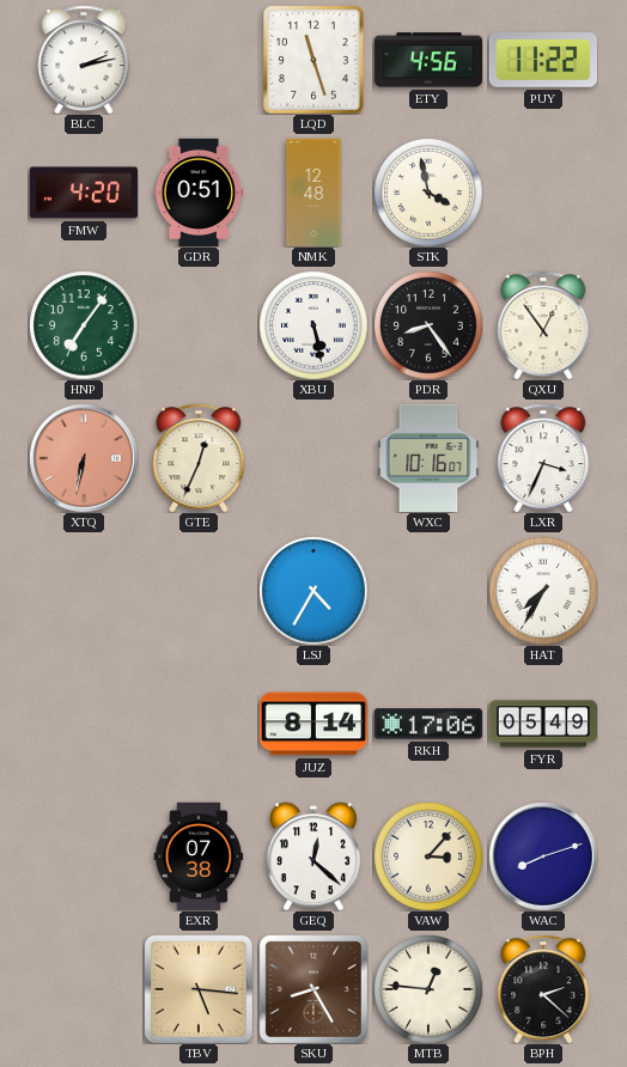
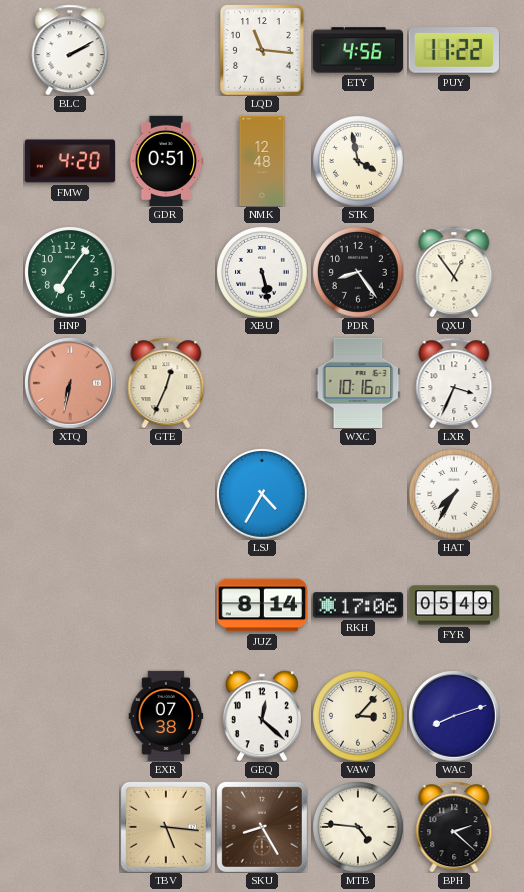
BLC: 2:13 -> 2:10 (70, 50)
LQD: 11:27 -> 11:16 (262, 50)
MTB: 12:46 -> 4:46 (358, 827)
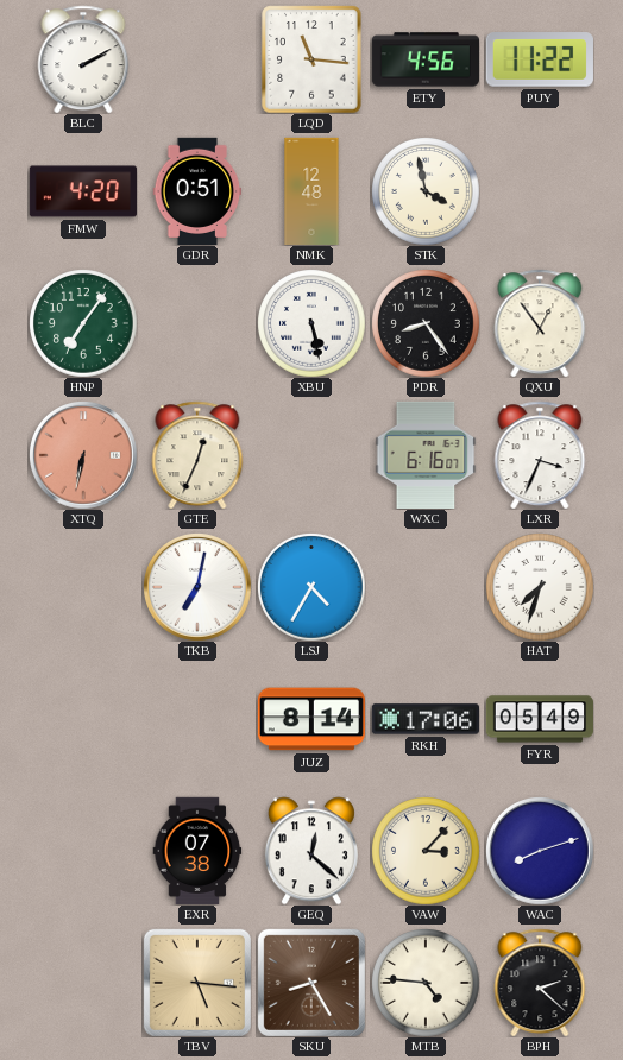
WXC: 10:16 -> 6:16 (426, 454)
TKB: none -> 7:02 (197, 587)
HAT: 7:35 -> 7:33 (540, 587)
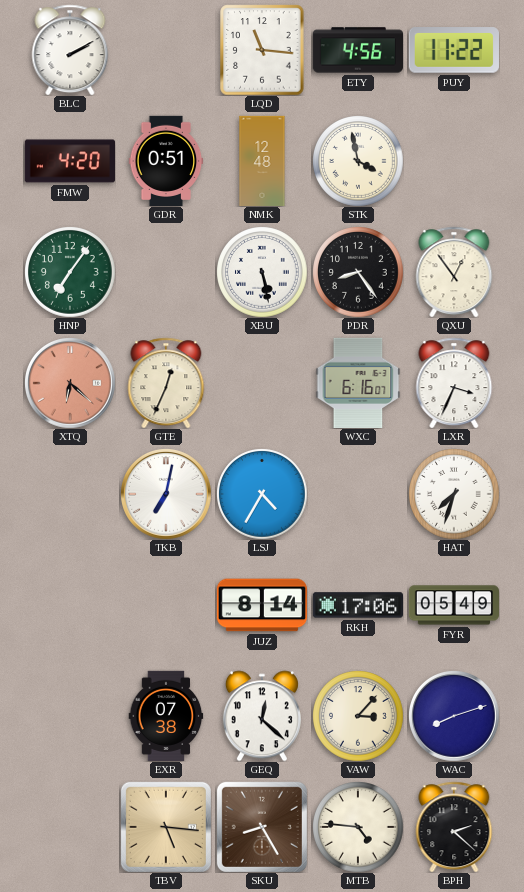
XTQ: 6:32 -> 6:22 (70, 383)
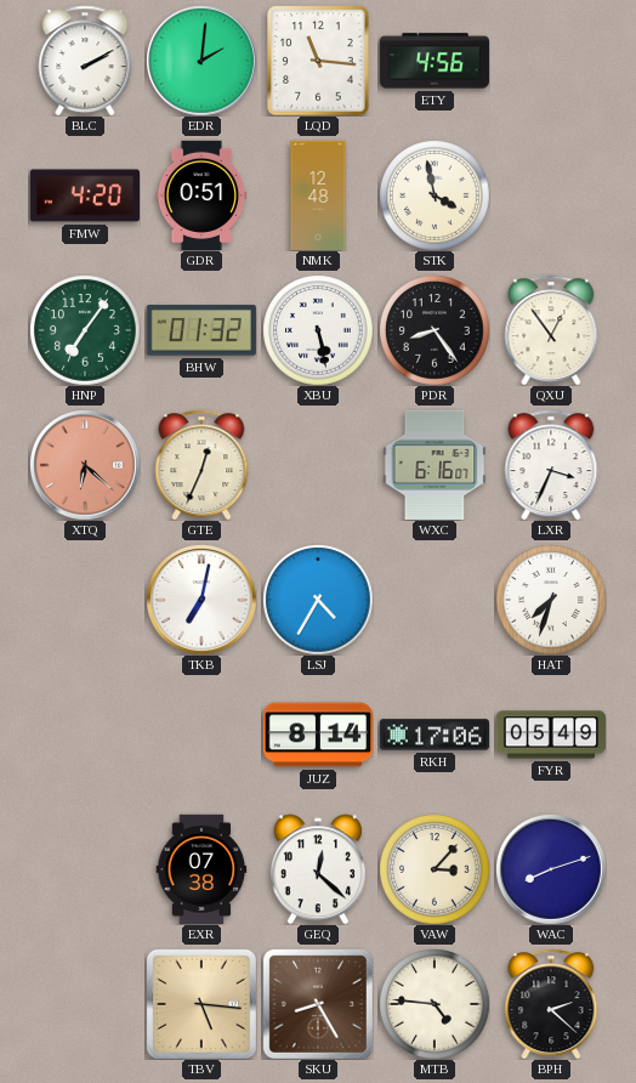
EDR: none -> 2:01 (201, 61)
PUY: 11:22 -> none (454, 50)
BHW: none -> 01:32 (201, 330)
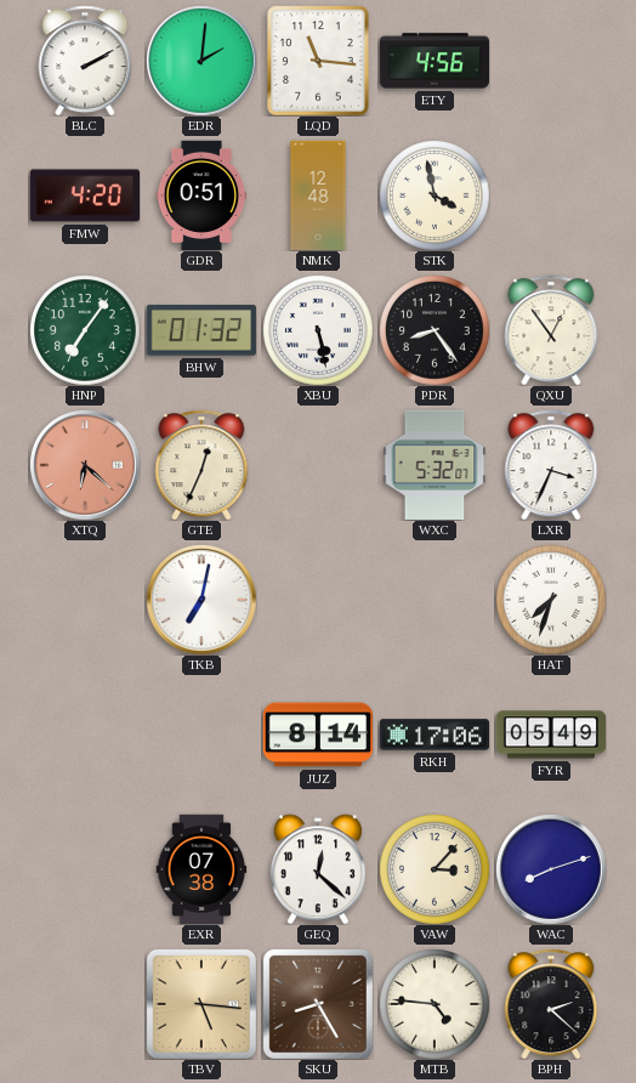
WXC: 6:16 -> 5:32 (435, 464)
LSJ: 4:35 -> none (318, 600)
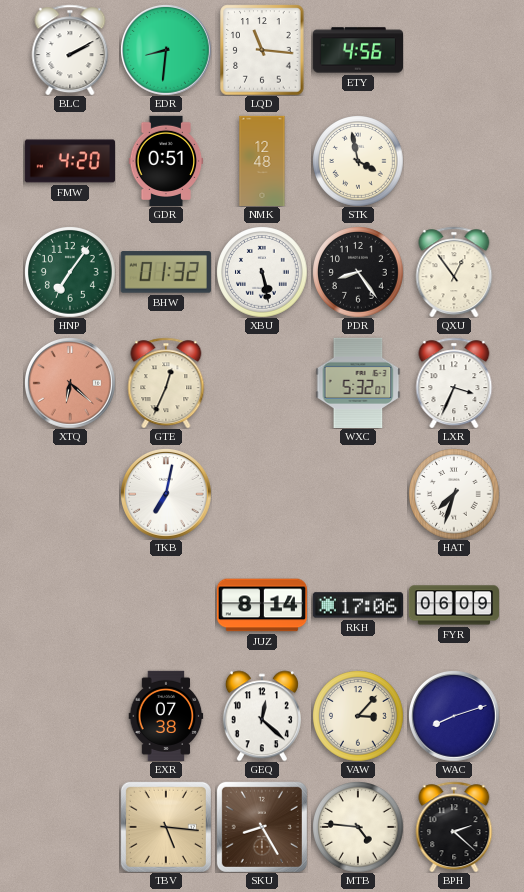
EDR: 2:01 -> 8:31 (166, 50)
FYR: 05:49 -> 06:09 (453, 605)
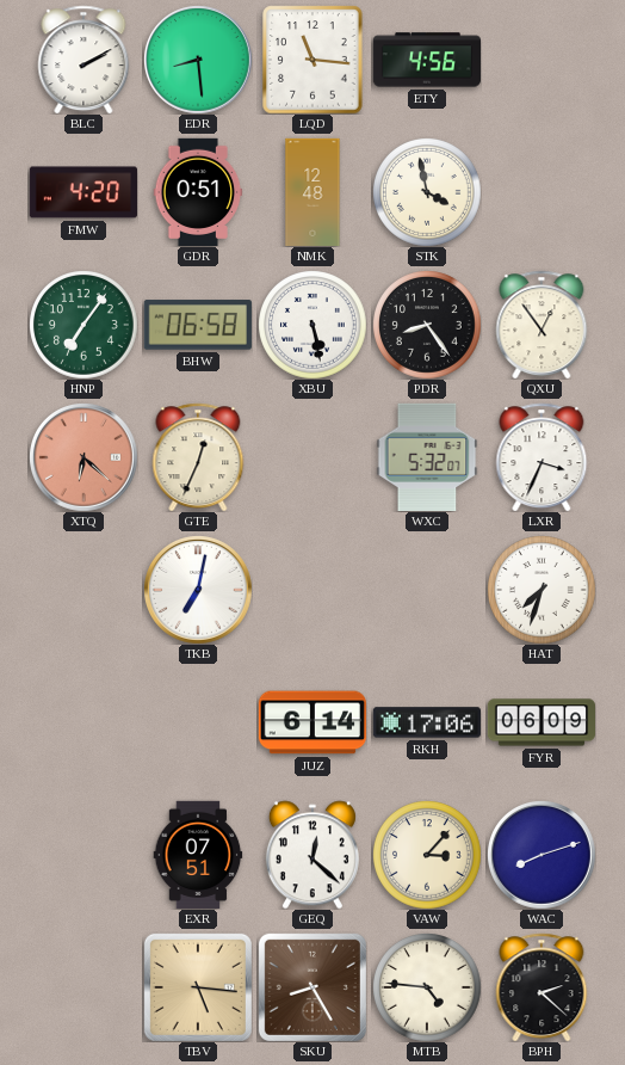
EDR: 8:31 -> 8:29 (198, 60)
BHW: 01:32 -> 06:58 (198, 325)
JUZ: 8:14 -> 6:14 (311, 722)
EXR: 07:38 -> 07:51 (198, 854)
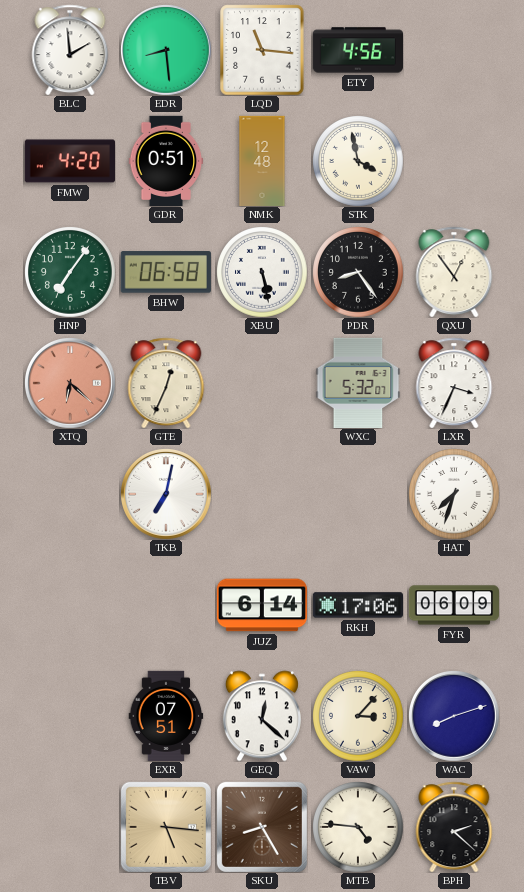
BLC: 2:10 -> 1:59 (70, 50)
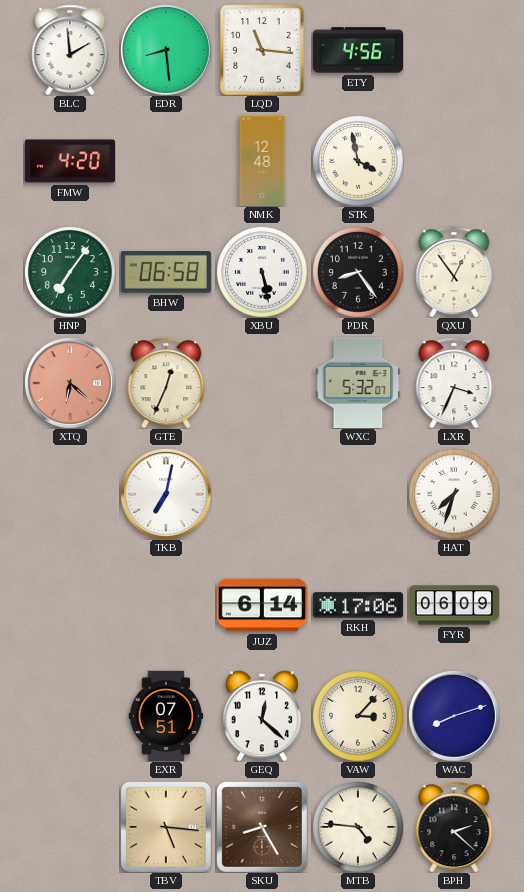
GDR: 0:51 -> none (166, 160)
